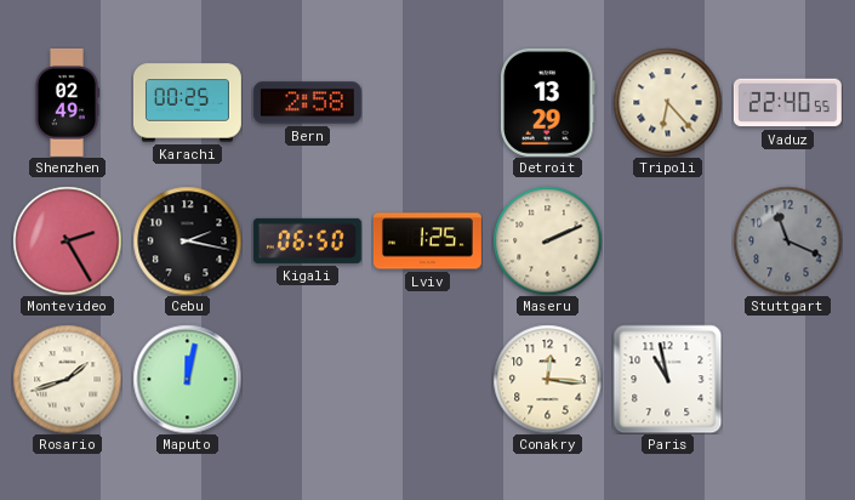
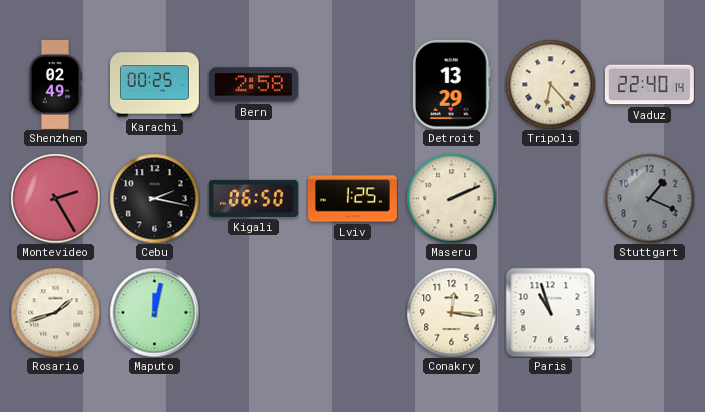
Vaduz: 22:40:55 -> 22:40:14 (649, 85)
Stuttgart: 11:19 -> 1:19 (649, 198)
Paris: 10:58 -> 10:57 (550, 312)
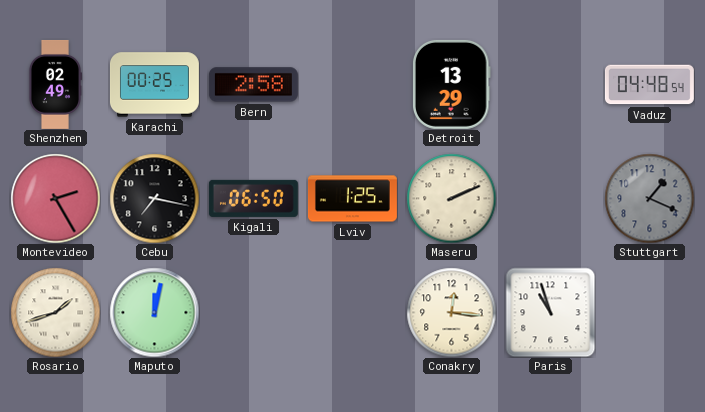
Tripoli: 6:23 -> none (550, 84)
Vaduz: 22:40 -> 04:48 (649, 85)
Cebu: 2:17 -> 7:17 (154, 198)
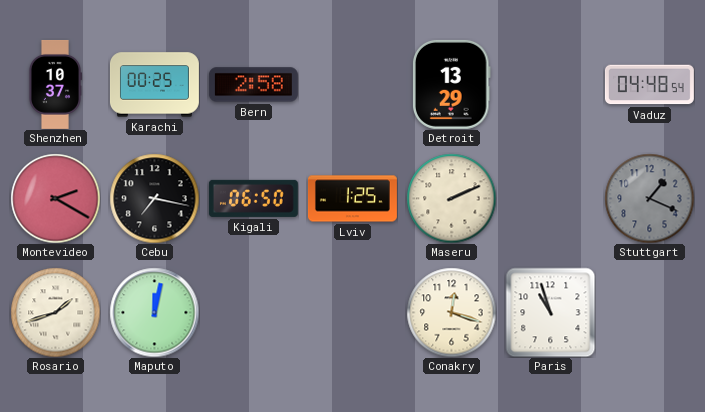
Shenzhen: 02:49 -> 10:37 (54, 84)
Montevideo: 2:25 -> 2:20 (55, 198)
Conakry: 12:16 -> 12:18 (451, 312)
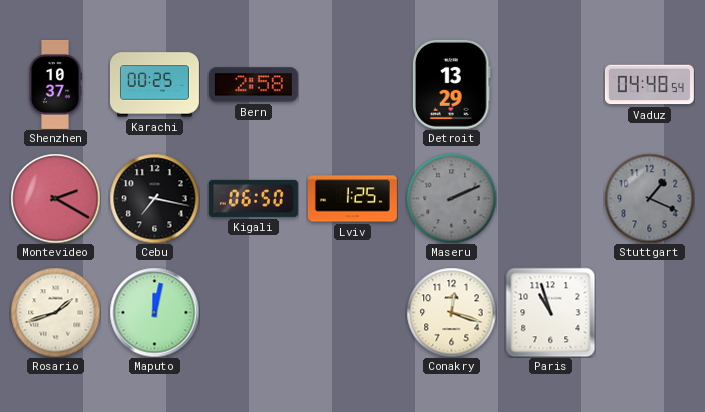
Maseru dial: cream -> grey (451, 198)
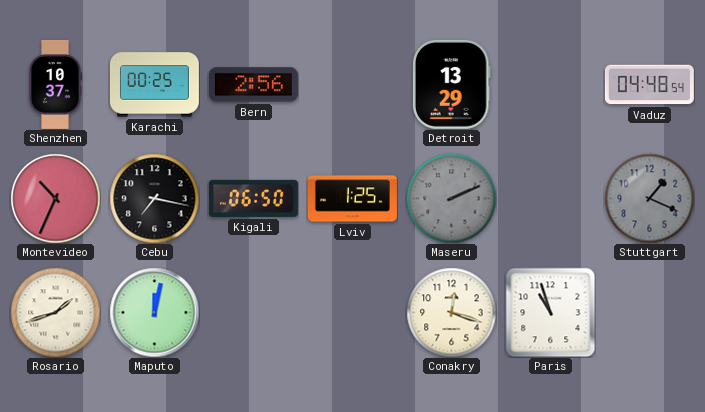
Bern: 2:58 -> 2:56 (253, 85)
Montevideo: 2:20 -> 10:34 (55, 198)
